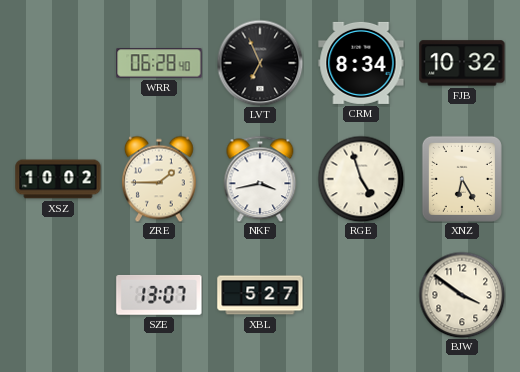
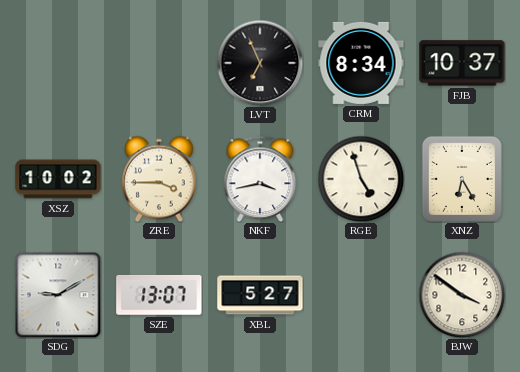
WRR: 06:28 -> none (159, 63)
FJB: 10:32 -> 10:37 (462, 63)
ZRE: 1:45 -> 3:45 (159, 179)
SDG: none -> 9:10 (58, 295)
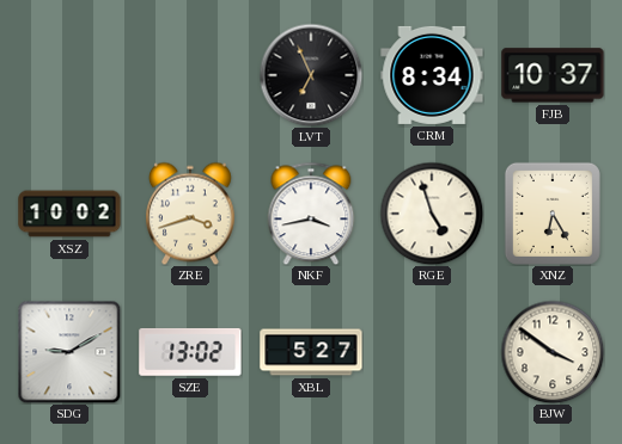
ZRE: 3:45 -> 3:42 (190, 214)
SZE: 13:07 -> 13:02 (190, 352)
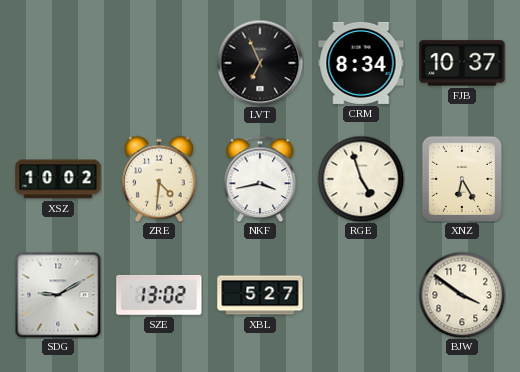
ZRE: 3:42 -> 4:31 (159, 179)
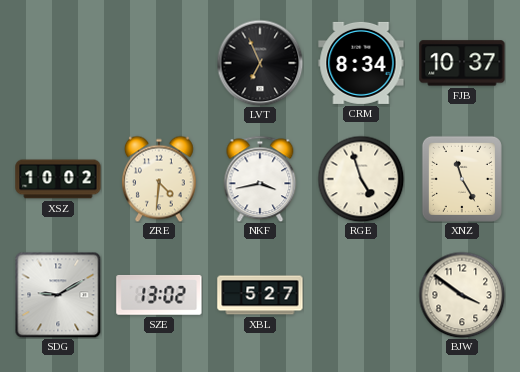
XNZ: 6:25 -> 11:25 (462, 179)
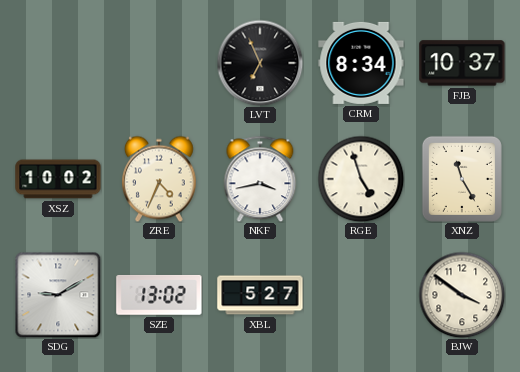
ZRE: 4:31 -> 4:34 (159, 179)
